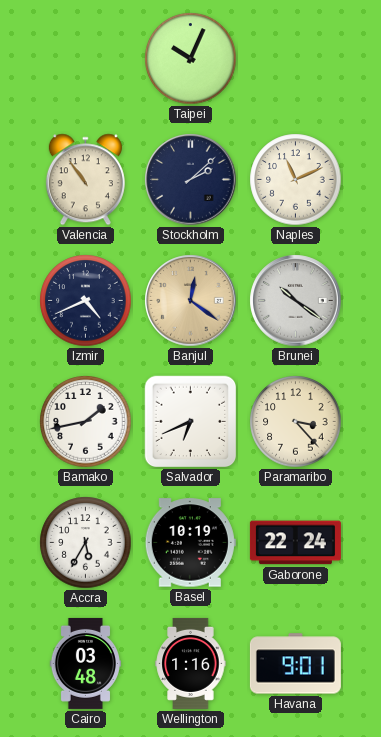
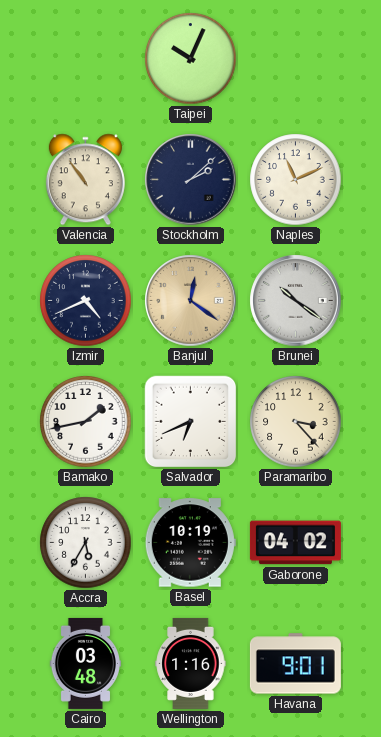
Gaborone: 22:24 -> 04:02 (295, 543)
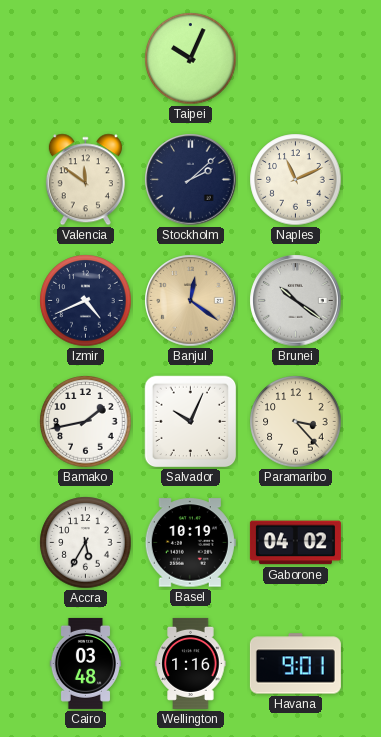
Valencia: 10:54 -> 11:51 (85, 180)
Salvador: 6:41 -> 10:04 (191, 422)
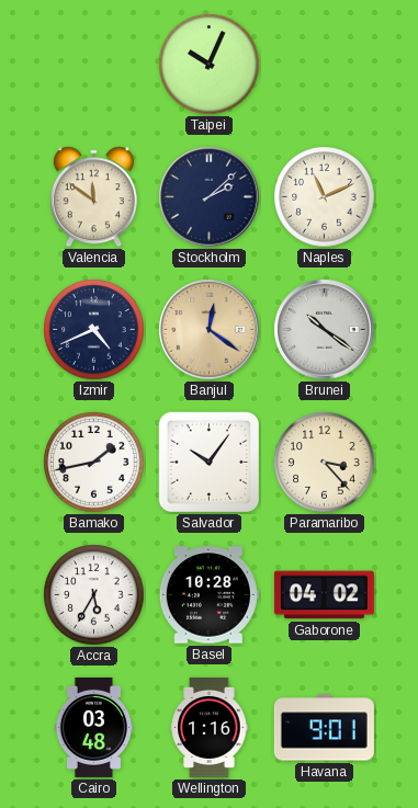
Salvador: 10:04 -> 10:06 (210, 463)
Basel: 10:19 -> 10:28 (208, 595)
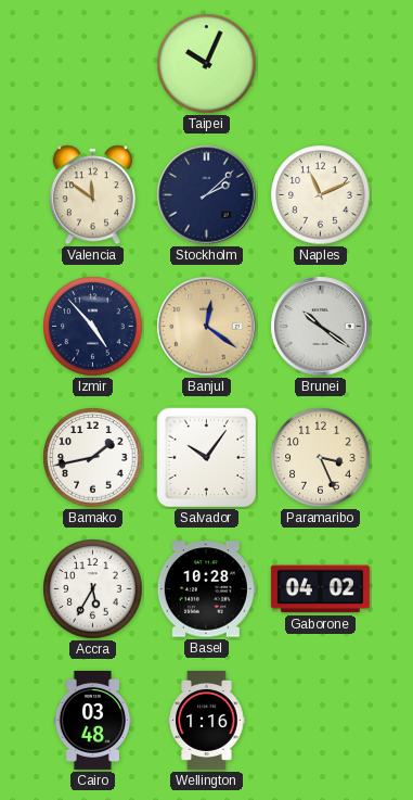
Izmir: 4:41 -> 4:53 (93, 327)
Paramaribo: 3:23 -> 3:26 (321, 458)
Havana: 9:01 -> none (324, 728)
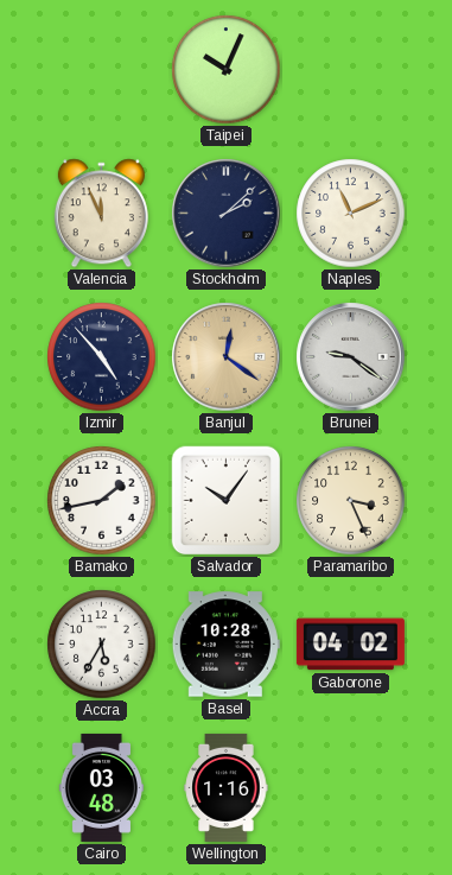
Valencia: 11:51 -> 11:56 (101, 214)
Brunei: 10:21 -> 9:21 (351, 357)
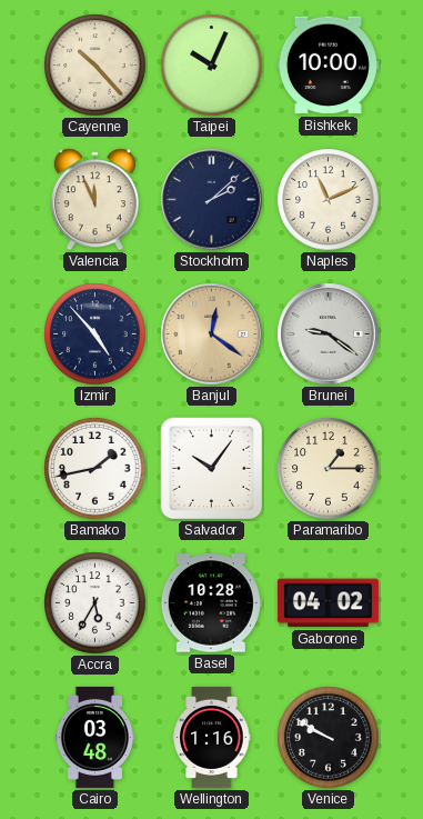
Cayenne: none -> 10:23 (95, 66)
Bishkek: none -> 10:00 (328, 66)
Paramaribo: 3:26 -> 1:15 (329, 469)
Venice: none -> 9:50 (329, 738)
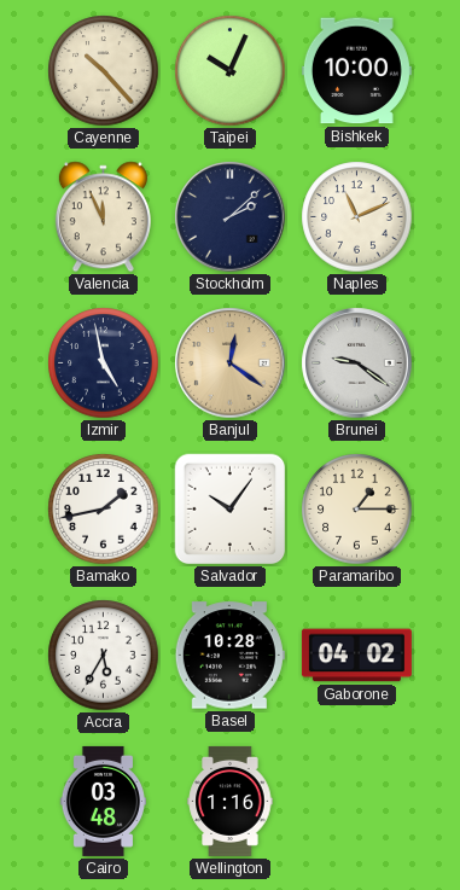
Izmir: 4:53 -> 4:58 (104, 363)
Venice: 9:50 -> none (329, 738)
